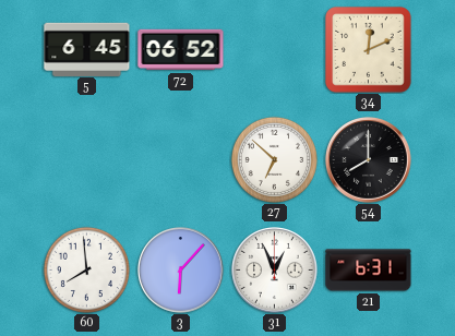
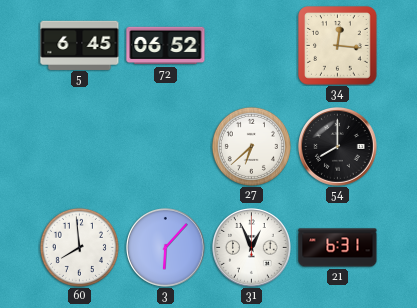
34: 12:11 -> 12:16 (338, 46)
27: 6:52 -> 6:38 (251, 146)
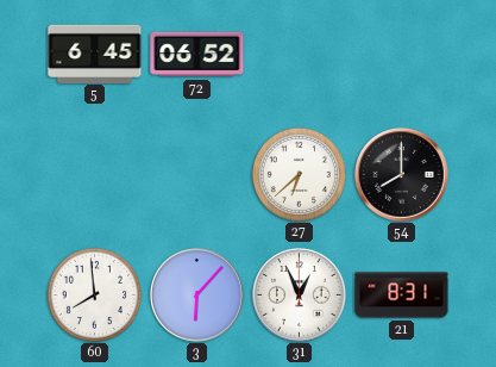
34: 12:16 -> none (338, 46)
21: 6:31 -> 8:31 (402, 296)
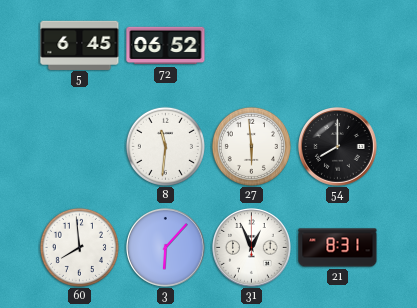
8: none -> 11:31 (165, 146)
27: 6:38 -> 5:59 (251, 146)
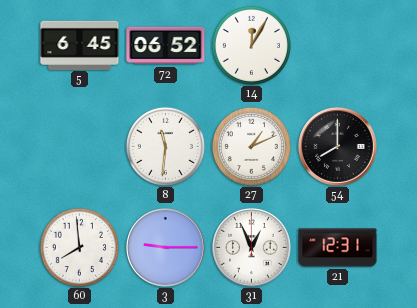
14: none -> 12:05 (251, 45)
27: 5:59 -> 1:11 (251, 146)
3: 6:07 -> 9:15 (166, 248)
21: 8:31 -> 12:31 (338, 248)
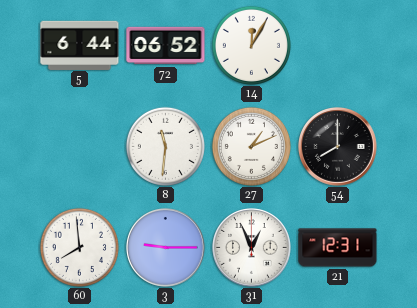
5: 6:45 -> 6:44 (80, 45)
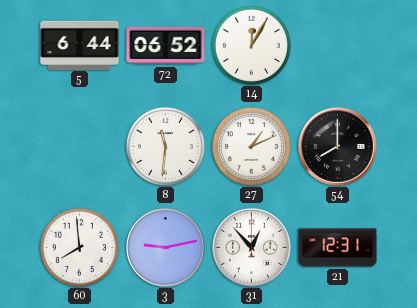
3: 9:15 -> 9:13 (166, 248)
31: 12:56 -> 12:53 (252, 248)
